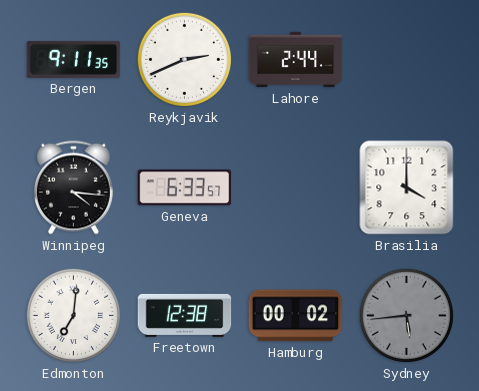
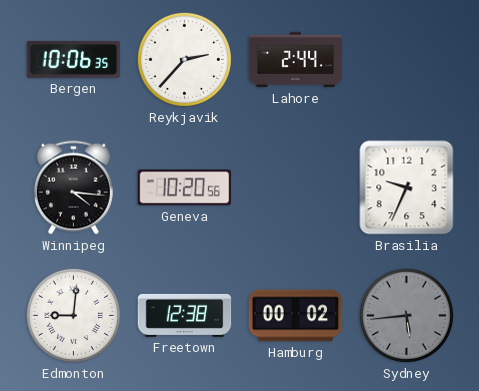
Bergen: 9:11 -> 10:06 (74, 59)
Reykjavik: 2:41 -> 2:37 (184, 59)
Geneva: 6:33 -> 10:20 (185, 188)
Brasilia: 4:00 -> 9:34 (407, 188)
Edmonton: 7:01 -> 9:01 (73, 315)
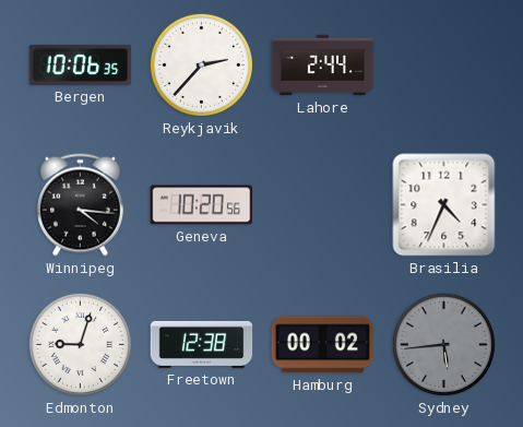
Brasilia: 9:34 -> 4:34 (444, 205)
Edmonton: 9:01 -> 9:03 (80, 344)
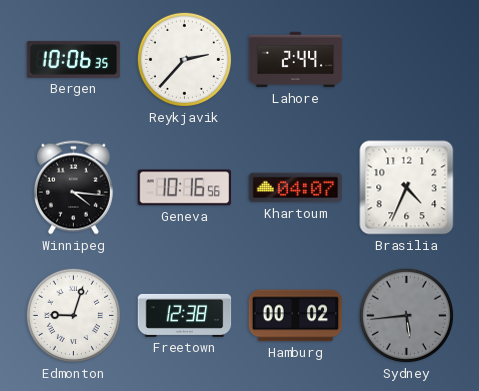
Geneva: 10:20 -> 10:16 (185, 188)
Khartoum: none -> 04:07 (296, 188)
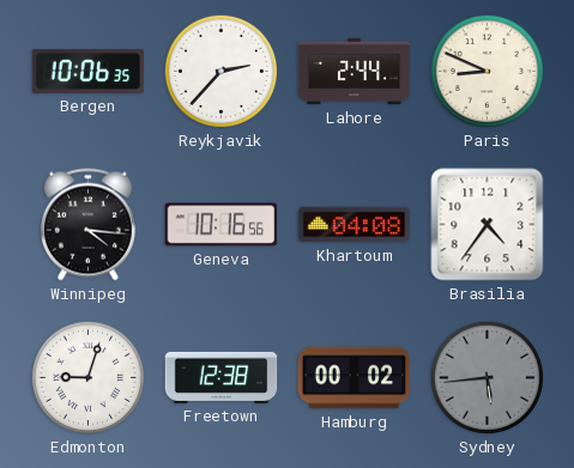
Paris: none -> 8:49 (487, 71)
Khartoum: 04:07 -> 04:08 (355, 225)
Brasilia: 4:34 -> 4:36 (488, 225)
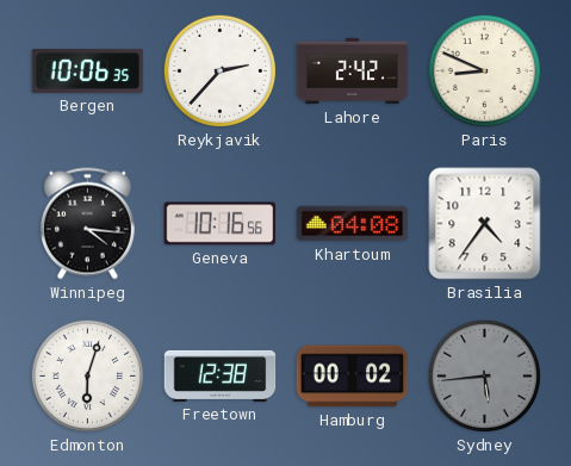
Lahore: 2:44 -> 2:42 (353, 72)
Edmonton: 9:03 -> 6:03 (87, 375)
